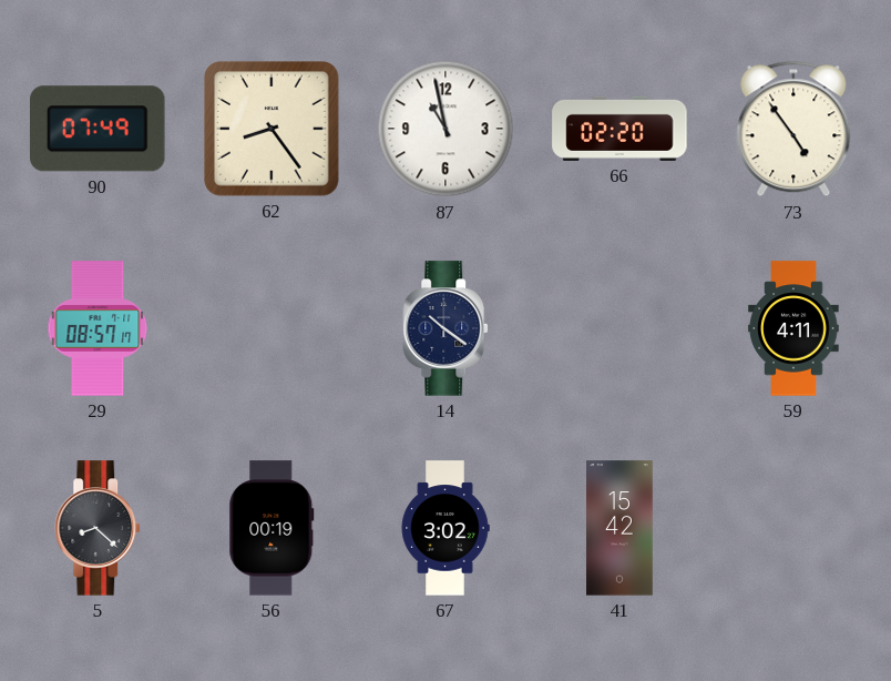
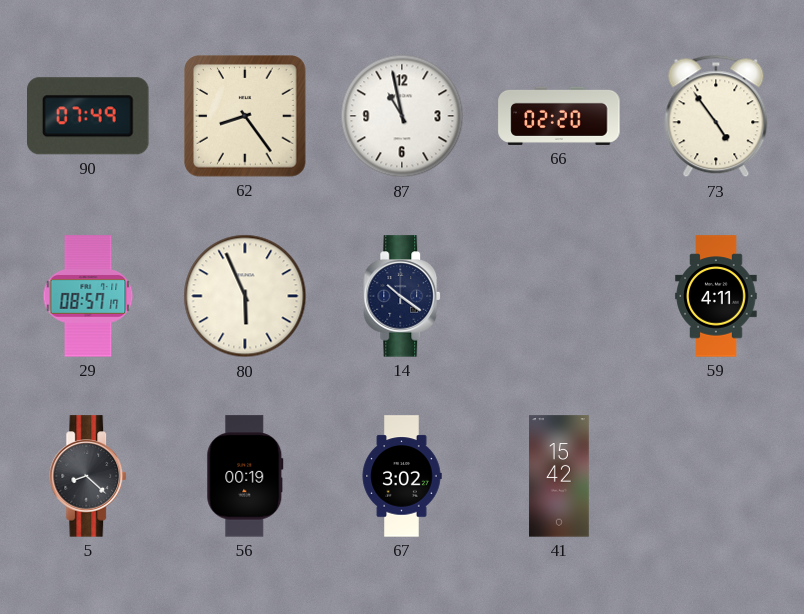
80: none -> 5:56 (245, 296)
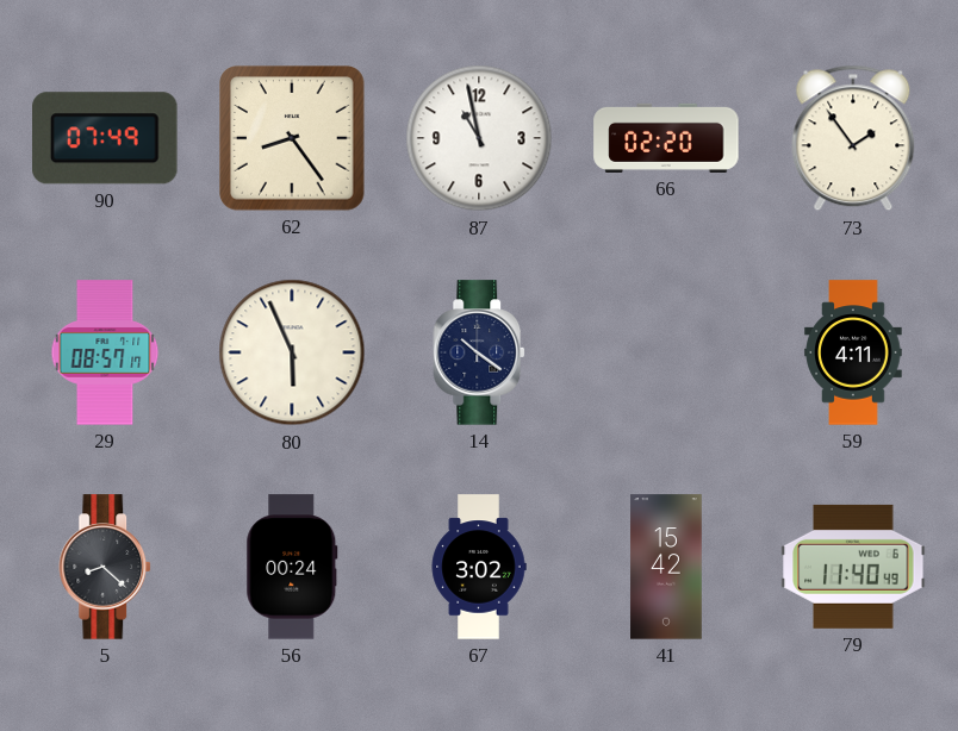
73: 4:54 -> 1:54 (853, 138)
56: 00:19 -> 00:24 (292, 567)
79: none -> 11:40 (853, 567)
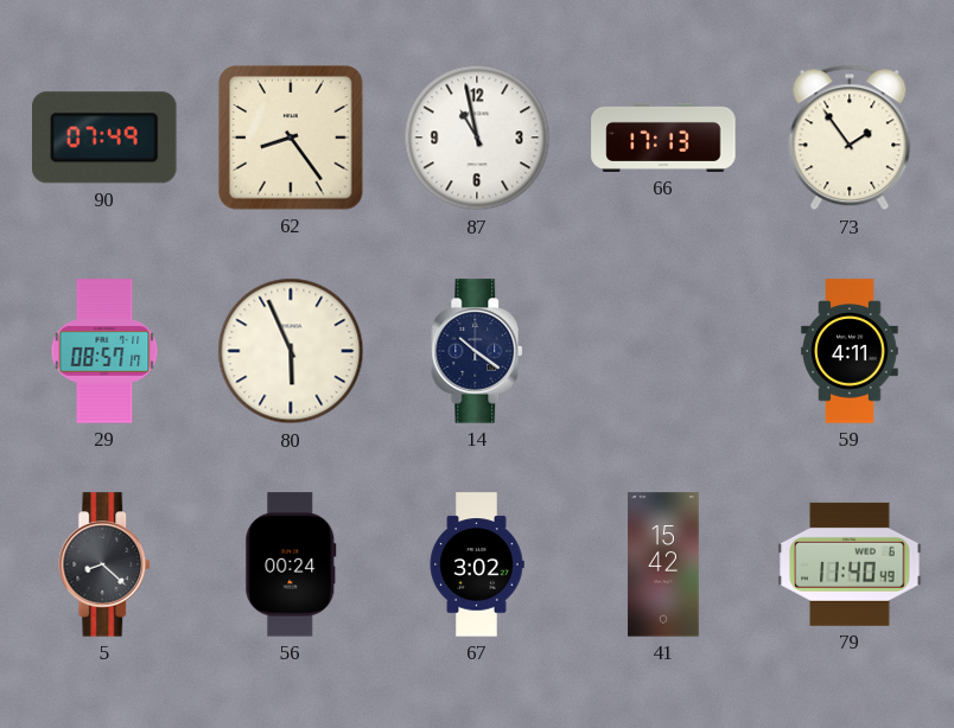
66: 02:20 -> 17:13 (663, 138)
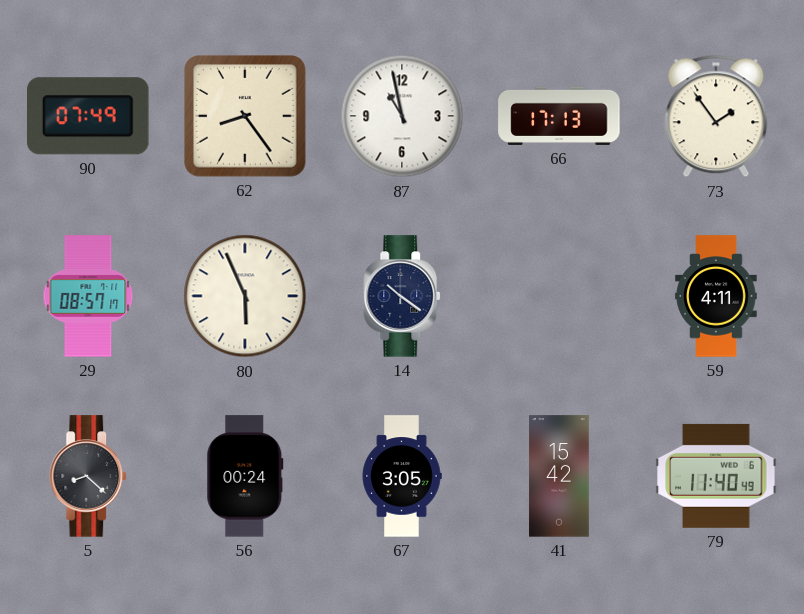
67: 3:02 -> 3:05 (402, 476)
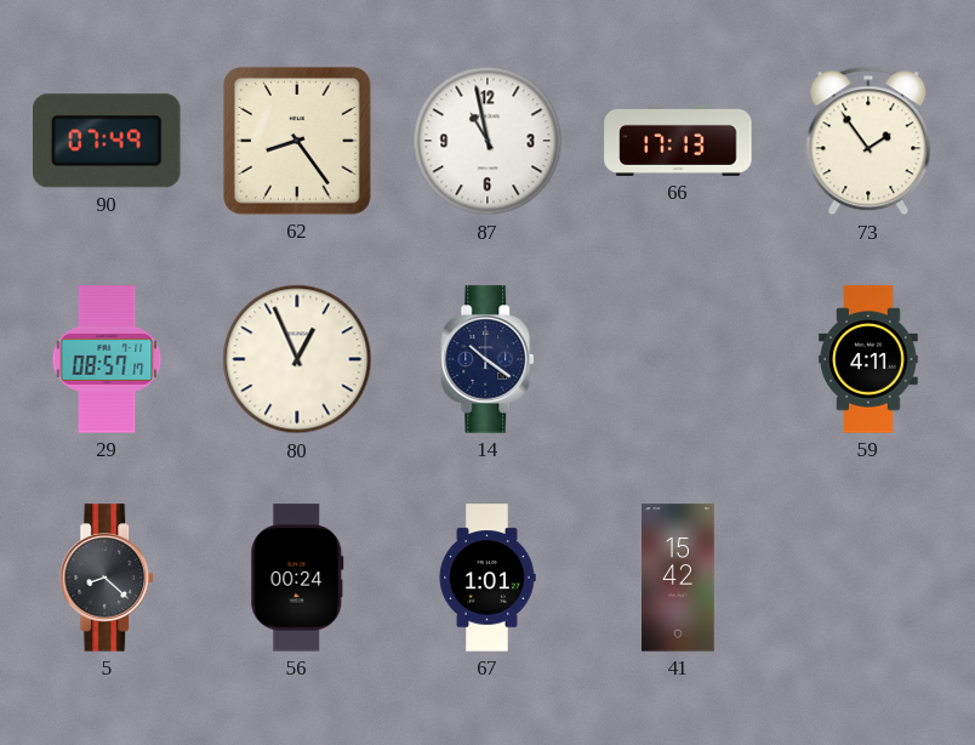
80: 5:56 -> 12:56 (297, 359)
67: 3:05 -> 1:01 (487, 578)
79: 11:40 -> none (716, 476)
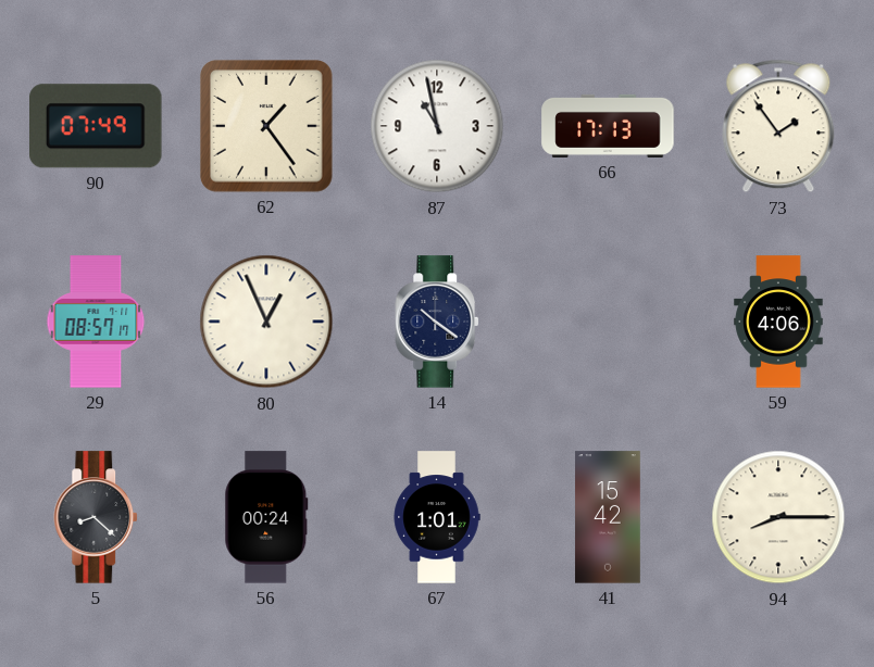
62: 8:24 -> 1:24 (266, 126)
59: 4:11 -> 4:06 (778, 322)
94: none -> 8:15 (778, 517)
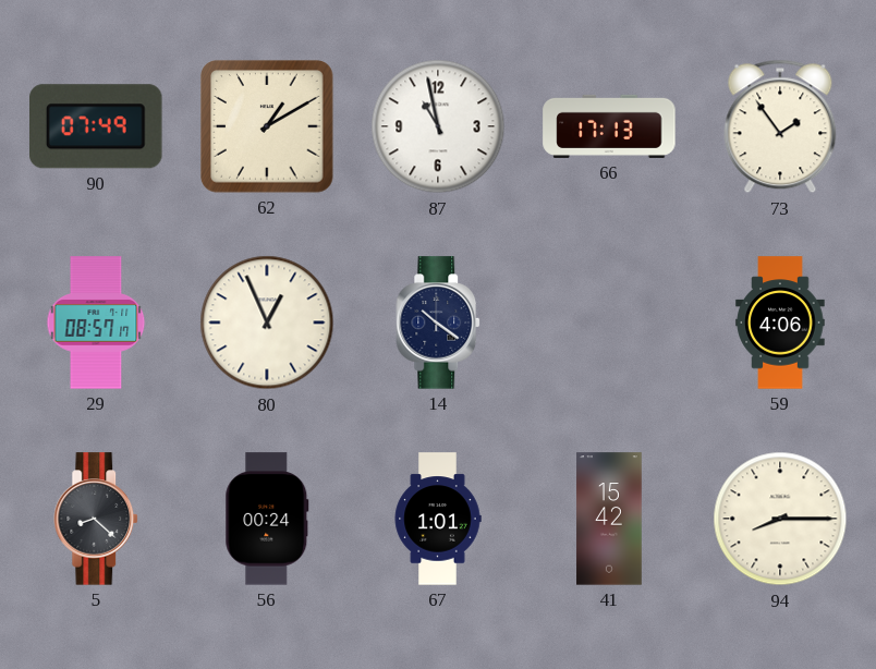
62: 1:24 -> 1:10 (267, 126)
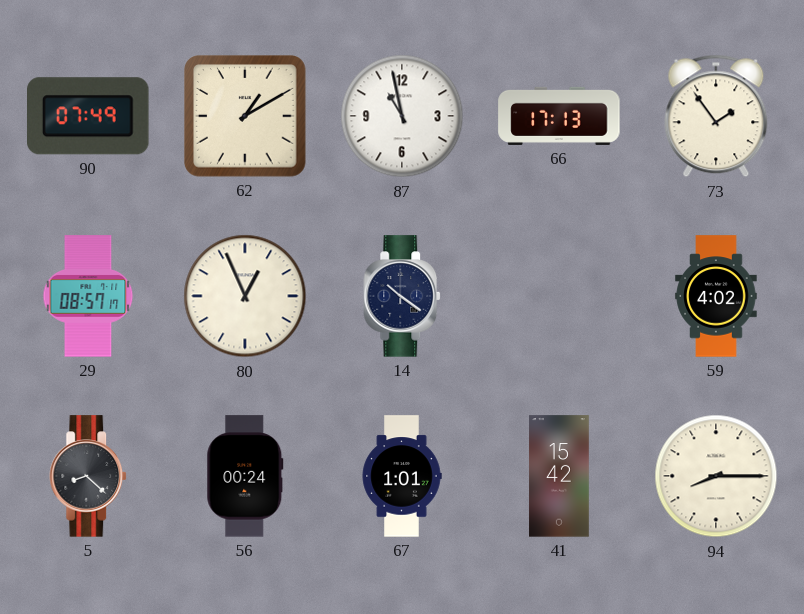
59: 4:06 -> 4:02 (716, 296)
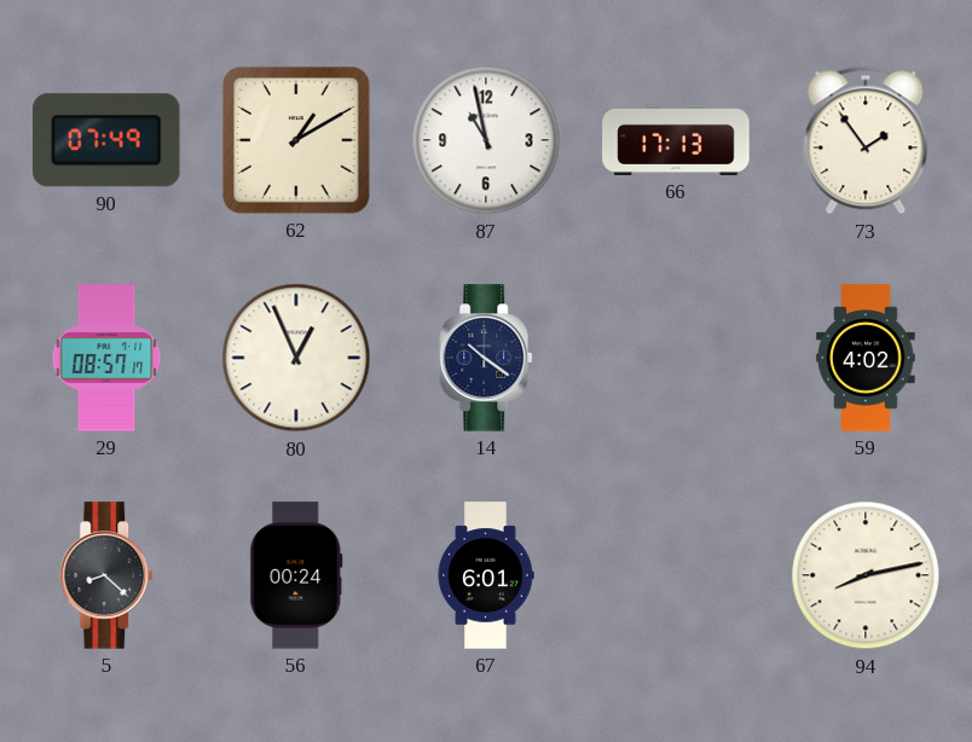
67: 1:01 -> 6:01 (486, 575)
41: 15:42 -> none (559, 476)
94: 8:15 -> 8:13 (866, 575)
